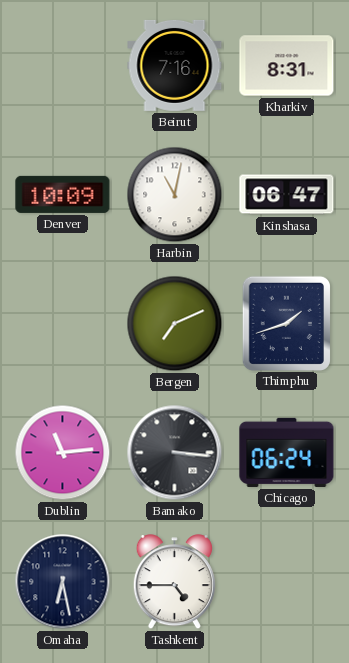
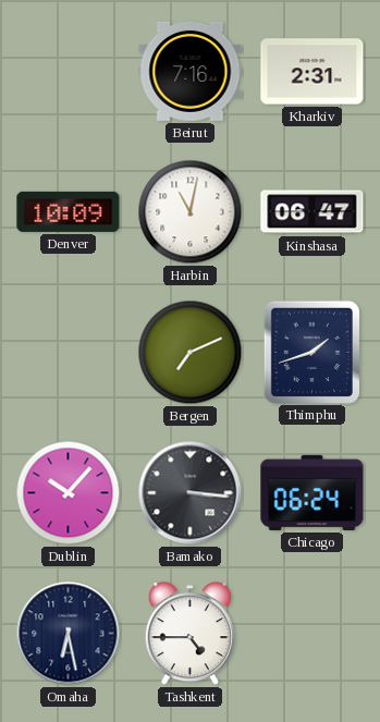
Kharkiv: 8:31 -> 2:31 (312, 72)
Dublin: 11:14 -> 10:07 (69, 493)
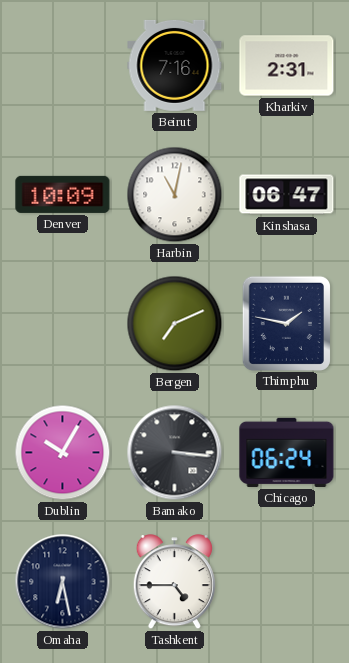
Thimphu: 1:42 -> 1:47 (286, 323)
Dublin: 10:07 -> 10:05 (63, 453)
